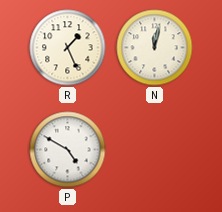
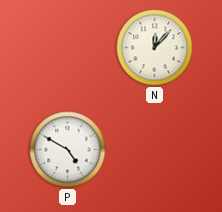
R: 1:26 -> none (68, 48)
N: 12:02 -> 12:07 (155, 48)
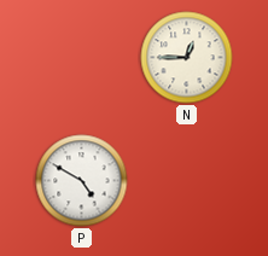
N: 12:07 -> 12:45 (187, 58)
